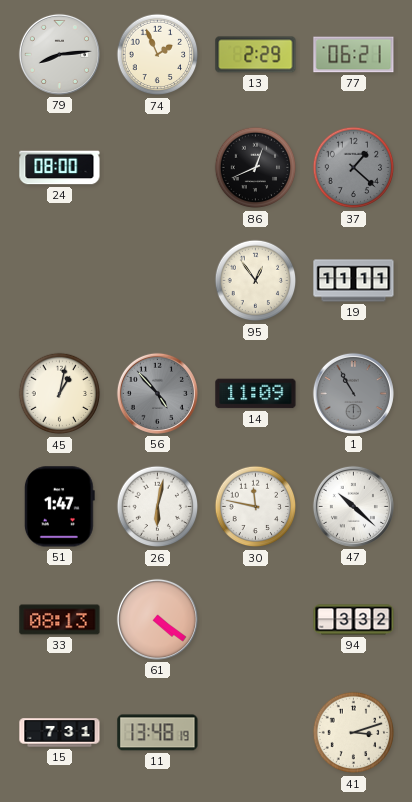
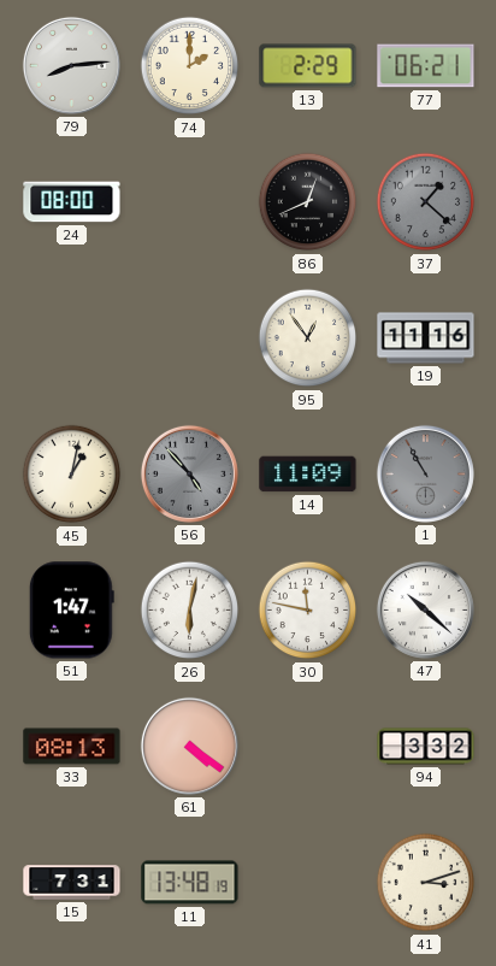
74: 1:56 -> 2:00 (190, 66)
19: 11:11 -> 11:16 (426, 338)
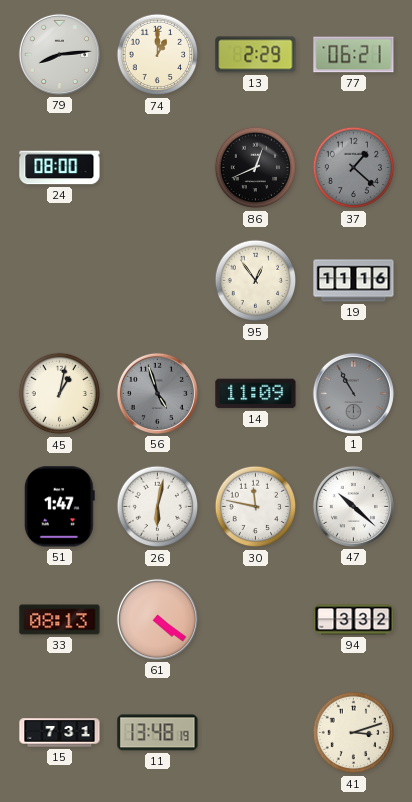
74: 2:00 -> 1:00 (158, 55)
56: 4:53 -> 4:57 (157, 393)
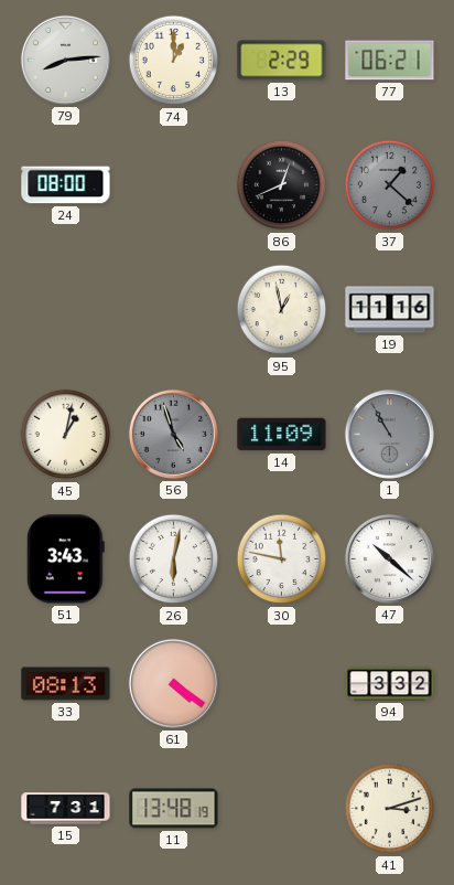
95: 12:54 -> 12:58 (282, 310)
51: 1:47 -> 3:43 (65, 559)
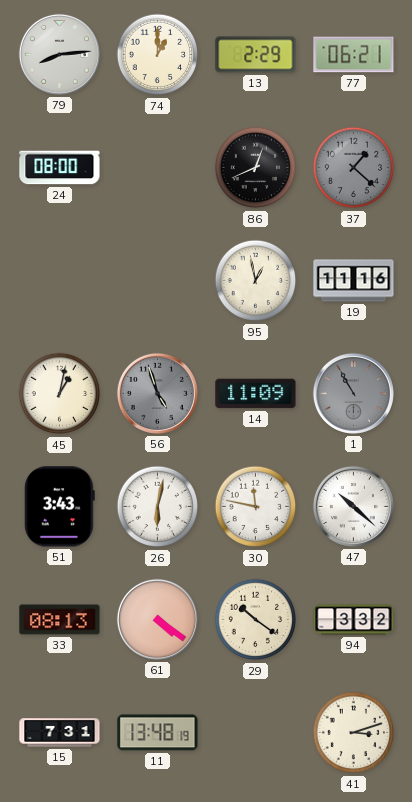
29: none -> 10:21 (256, 620)
